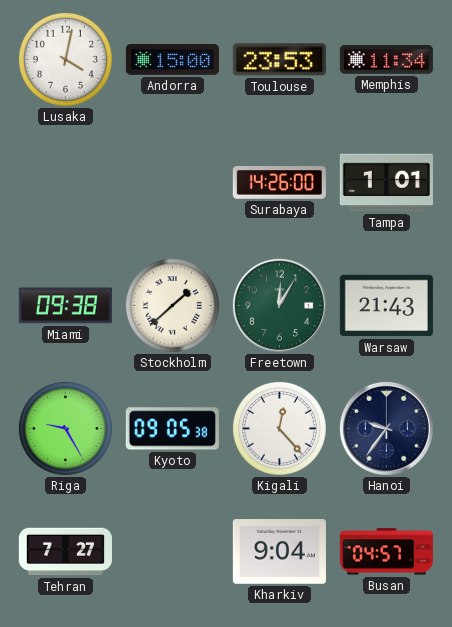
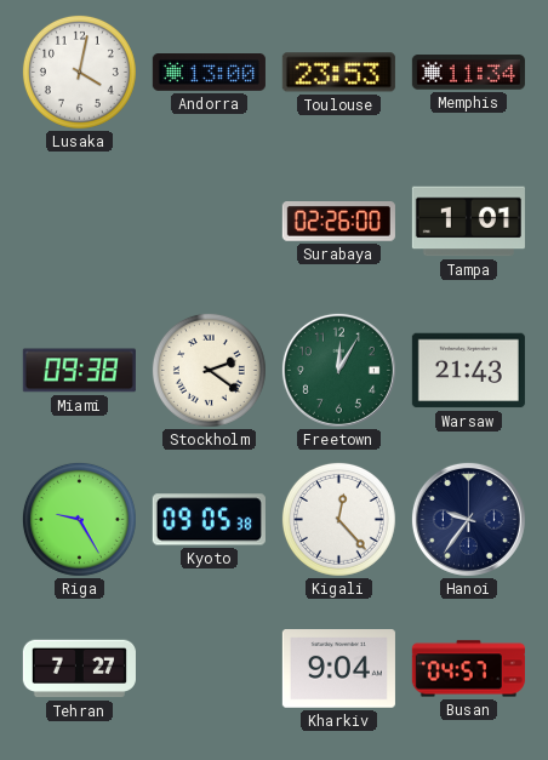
Andorra: 15:00 -> 13:00 (209, 73)
Surabaya: 14:26 -> 02:26 (338, 222)
Stockholm: 1:38 -> 2:21 (209, 370)
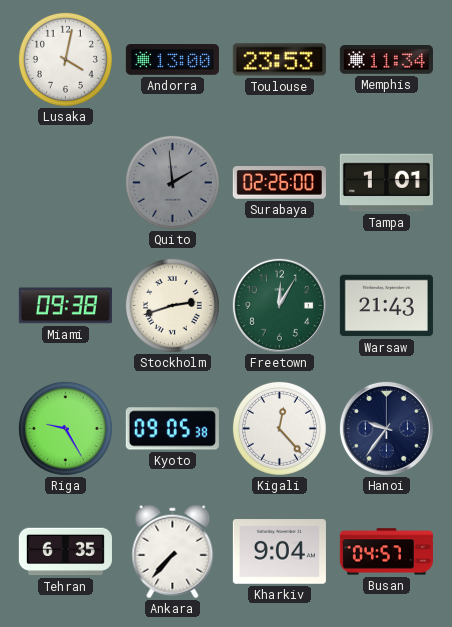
Quito: none -> 1:59 (172, 182)
Stockholm: 2:21 -> 2:42 (172, 305)
Tehran: 7:27 -> 6:35 (65, 552)
Ankara: none -> 7:37 (173, 552)
